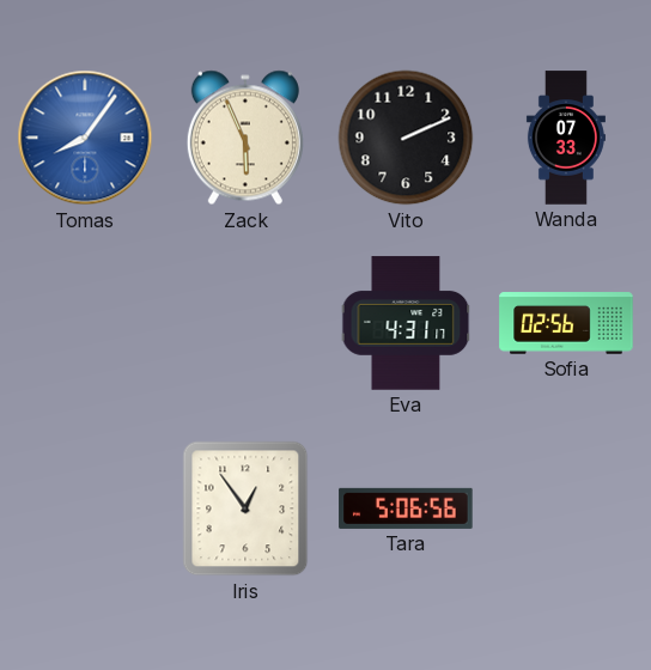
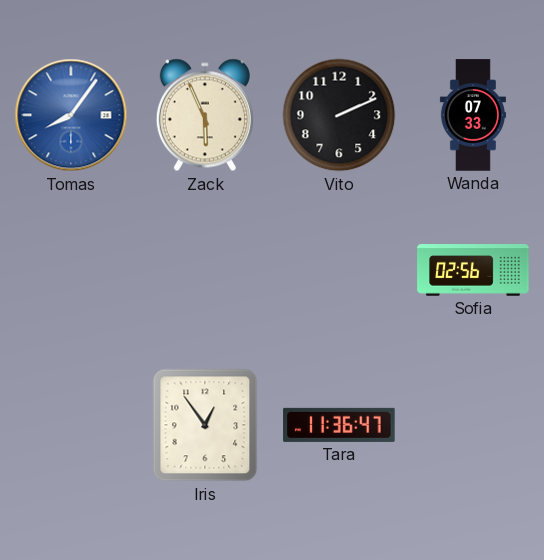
Eva: 4:31 -> none (406, 323)
Tara: 5:06 -> 11:36 (339, 425)
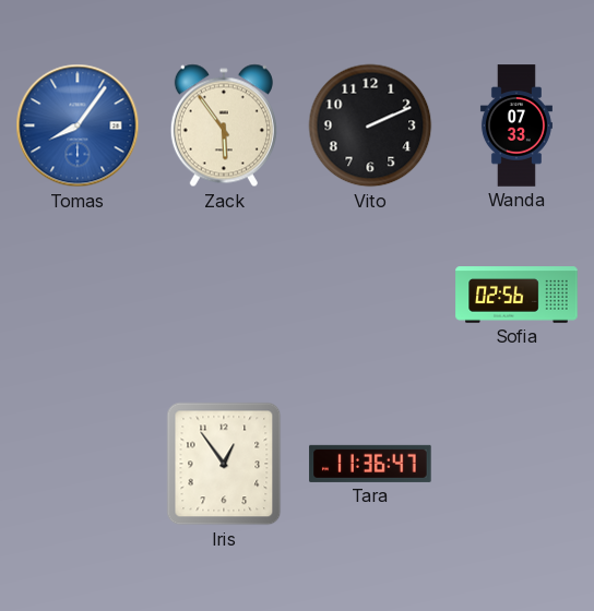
Zack: 5:56 -> 5:54 (224, 125)
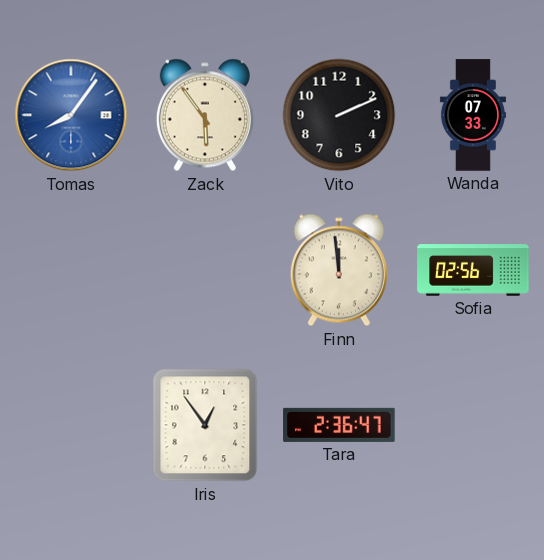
Finn: none -> 11:59 (339, 270)
Tara: 11:36 -> 2:36 (339, 425)
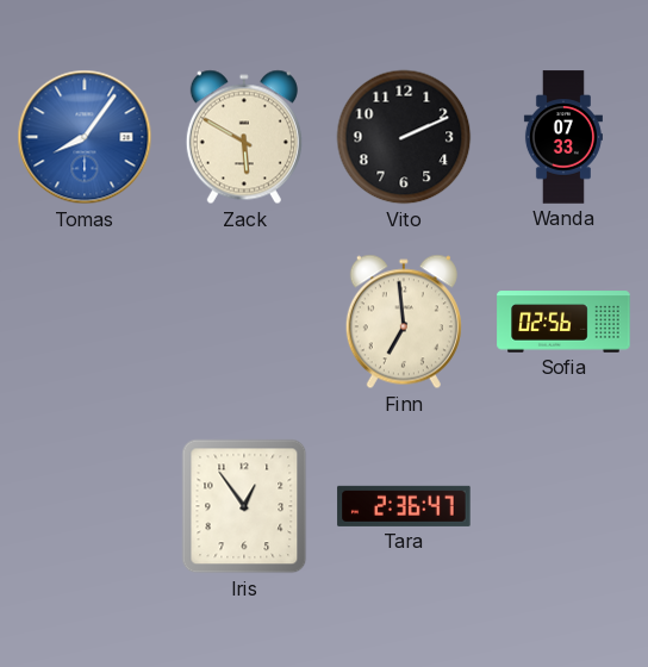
Zack: 5:54 -> 5:50 (244, 137)
Finn: 11:59 -> 6:59 (404, 322)
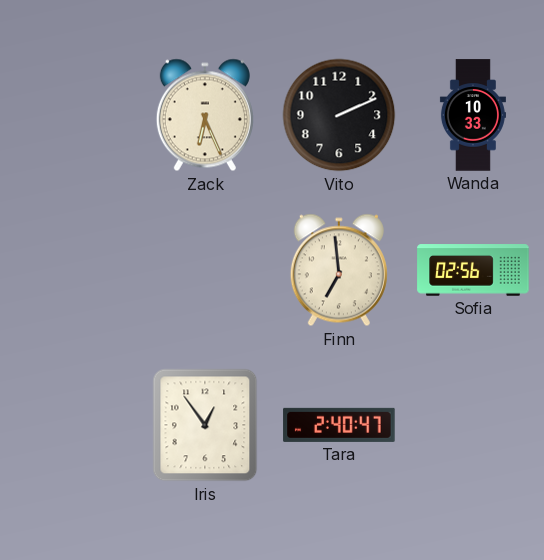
Tomas: 8:06 -> none (85, 137)
Zack: 5:50 -> 6:26 (205, 115)
Wanda: 07:33 -> 10:33 (473, 115)
Tara: 2:36 -> 2:40 (339, 425)
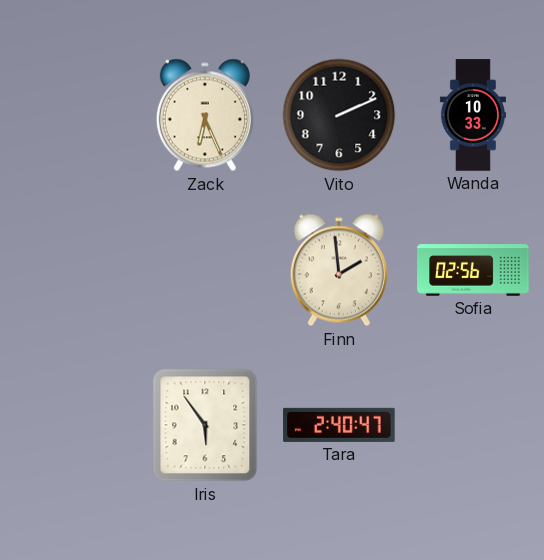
Finn: 6:59 -> 1:59 (339, 270)
Iris: 12:54 -> 5:54 (205, 425)
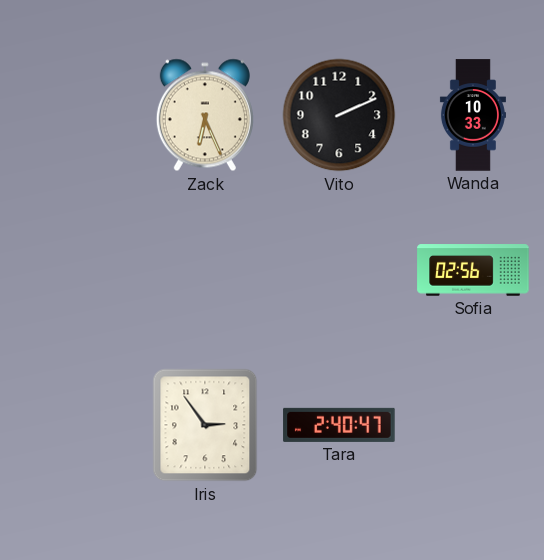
Finn: 1:59 -> none (339, 270)
Iris: 5:54 -> 2:54 (205, 425)
